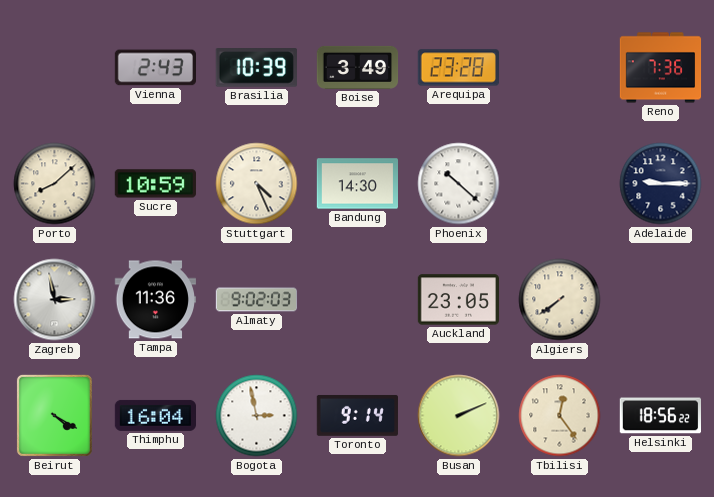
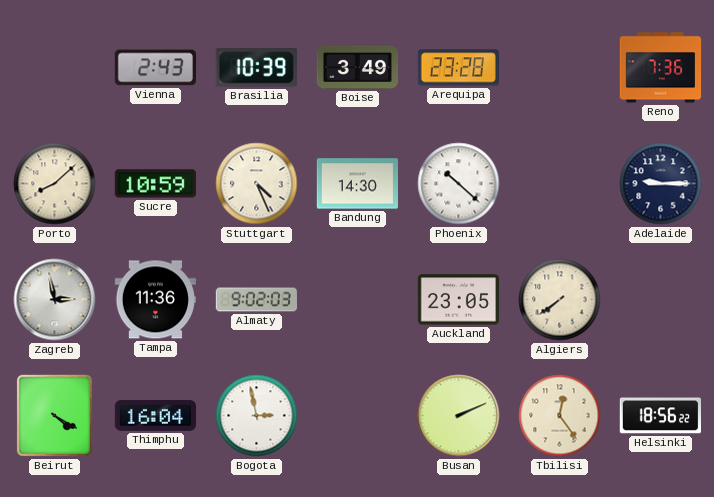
Toronto: 9:14 -> none (357, 415)
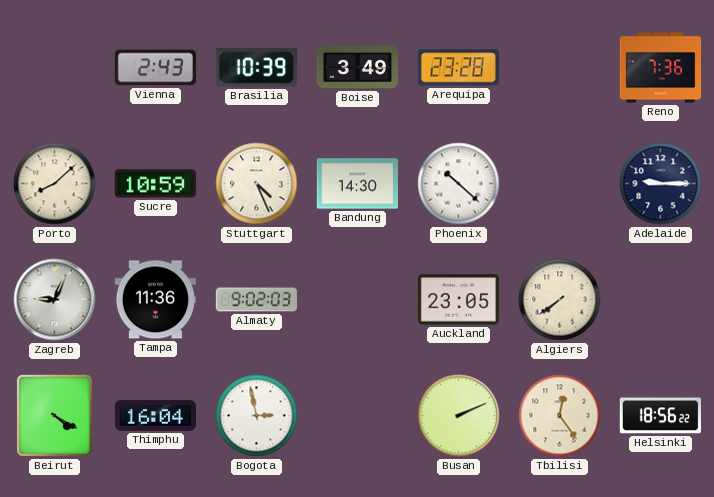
Zagreb: 2:58 -> 9:04 (55, 300)
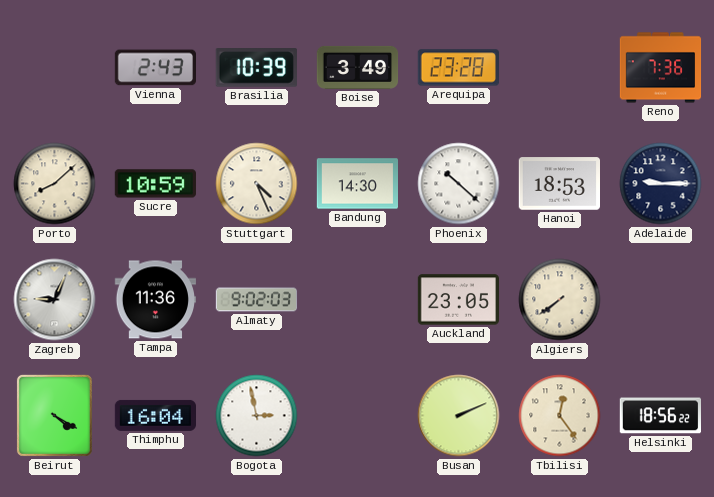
Hanoi: none -> 18:53 (559, 184)
